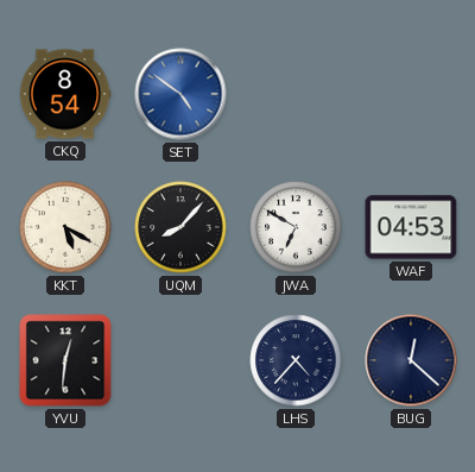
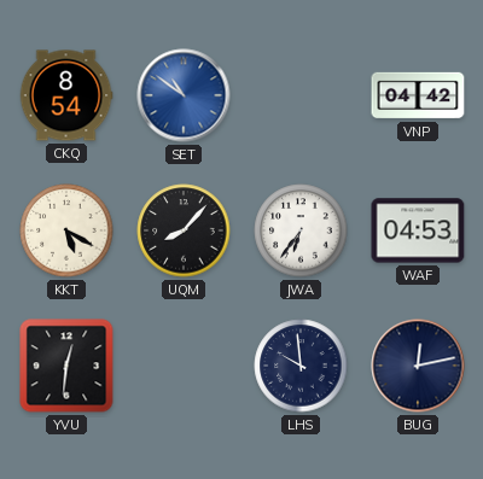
SET: 4:51 -> 10:51 (184, 95)
VNP: none -> 04:42 (418, 95)
JWA: 6:50 -> 6:36 (301, 230)
LHS: 4:37 -> 9:59 (301, 366)
BUG: 12:22 -> 12:13 (418, 366)
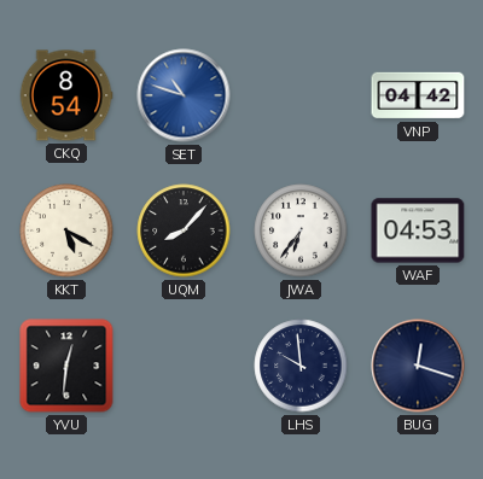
SET: 10:51 -> 10:48 (184, 95)
BUG: 12:13 -> 12:18 (418, 366)
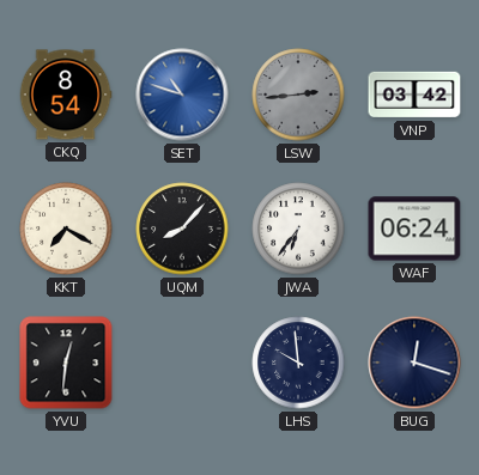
LSW: none -> 2:44 (298, 95)
VNP: 04:42 -> 03:42 (414, 95)
KKT: 5:20 -> 7:20 (66, 229)
WAF: 04:53 -> 06:24 (414, 229)
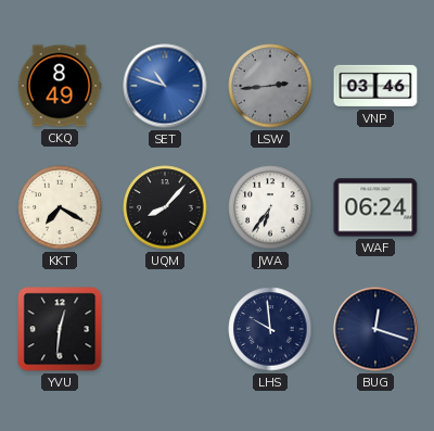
CKQ: 8:54 -> 8:49 (60, 86)
VNP: 03:42 -> 03:46 (375, 86)
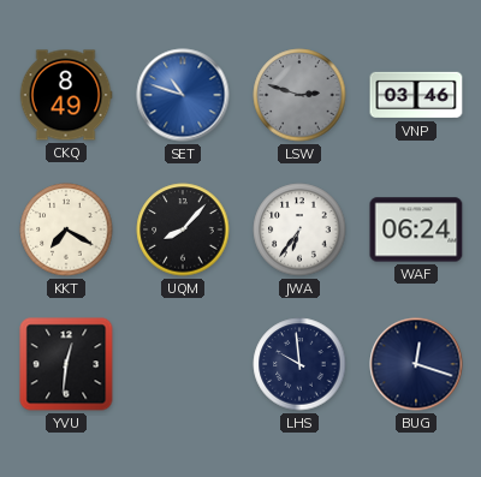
LSW: 2:44 -> 2:48 (299, 95)
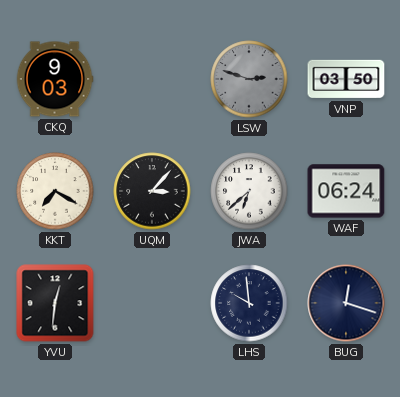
CKQ: 8:49 -> 9:03 (55, 79)
SET: 10:48 -> none (183, 95)
VNP: 03:46 -> 03:50 (346, 79)
UQM: 8:07 -> 3:07 (152, 191)
JWA: 6:36 -> 6:38 (249, 191)
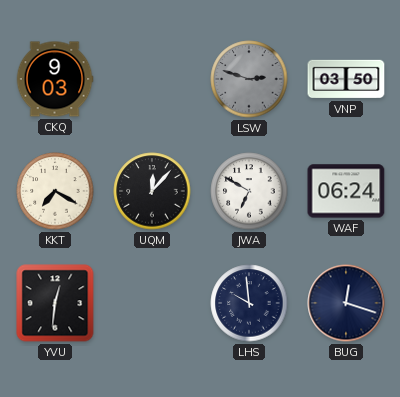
UQM: 3:07 -> 12:07 (152, 191)
JWA: 6:38 -> 6:50 (249, 191)
